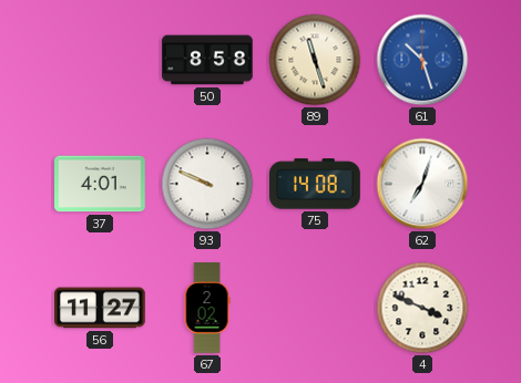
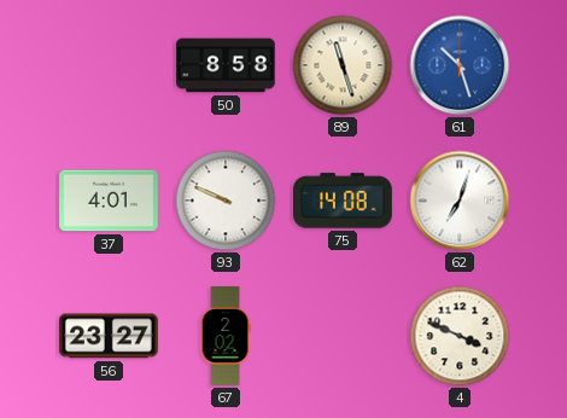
56: 11:27 -> 23:27 (110, 336)
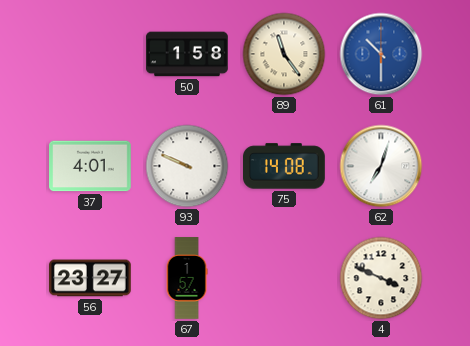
50: 8:58 -> 1:58 (187, 54)
89: 11:27 -> 11:24 (284, 54)
61: 10:27 -> 10:30 (381, 54)
67: 2:02 -> 1:57 (187, 278)
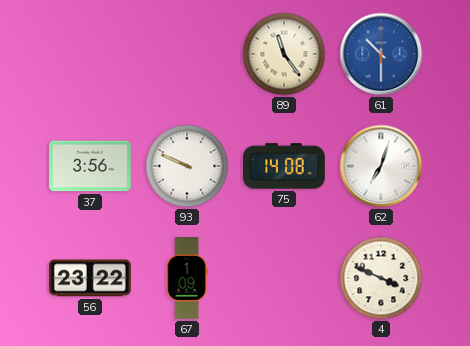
50: 1:58 -> none (187, 54)
37: 4:01 -> 3:56 (91, 166)
56: 23:27 -> 23:22 (91, 278)
67: 1:57 -> 1:09 (187, 278)
